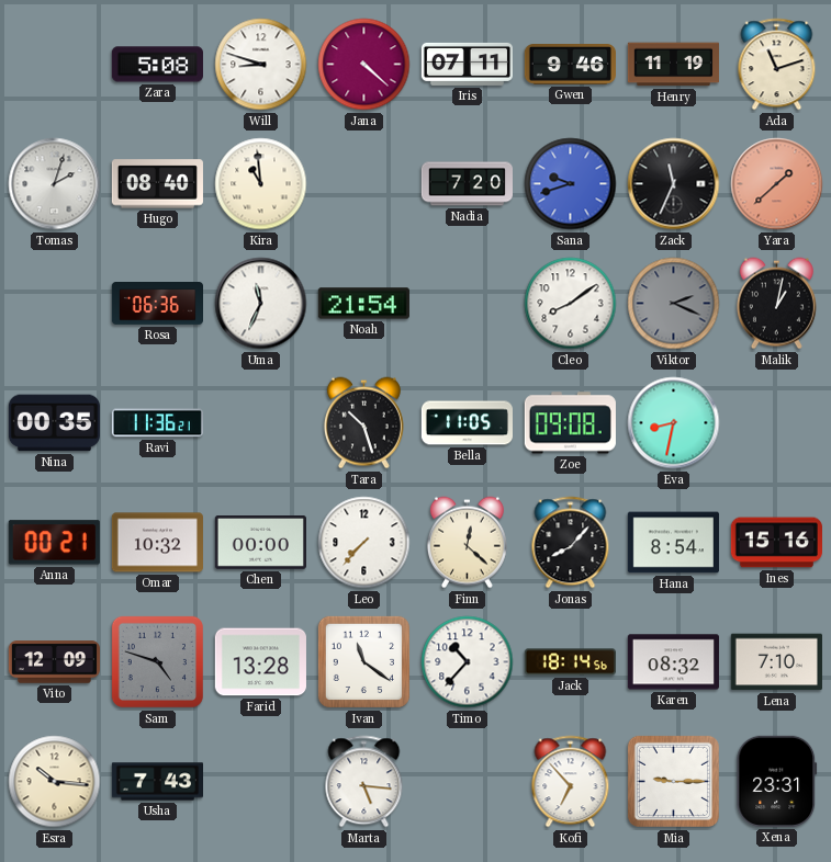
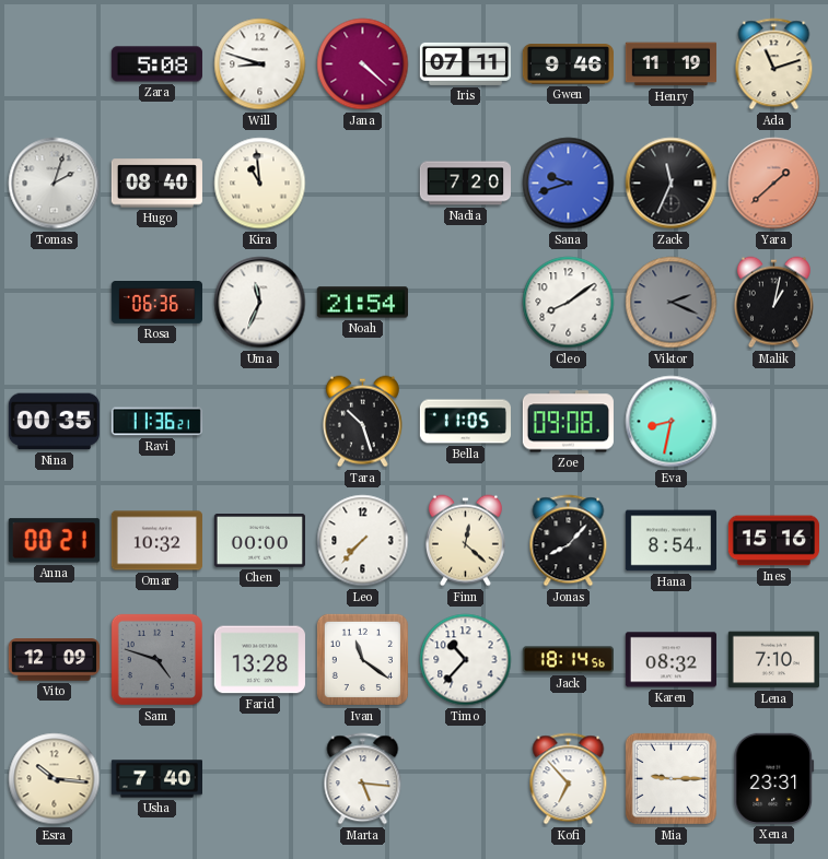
Usha: 7:43 -> 7:40 (156, 779)
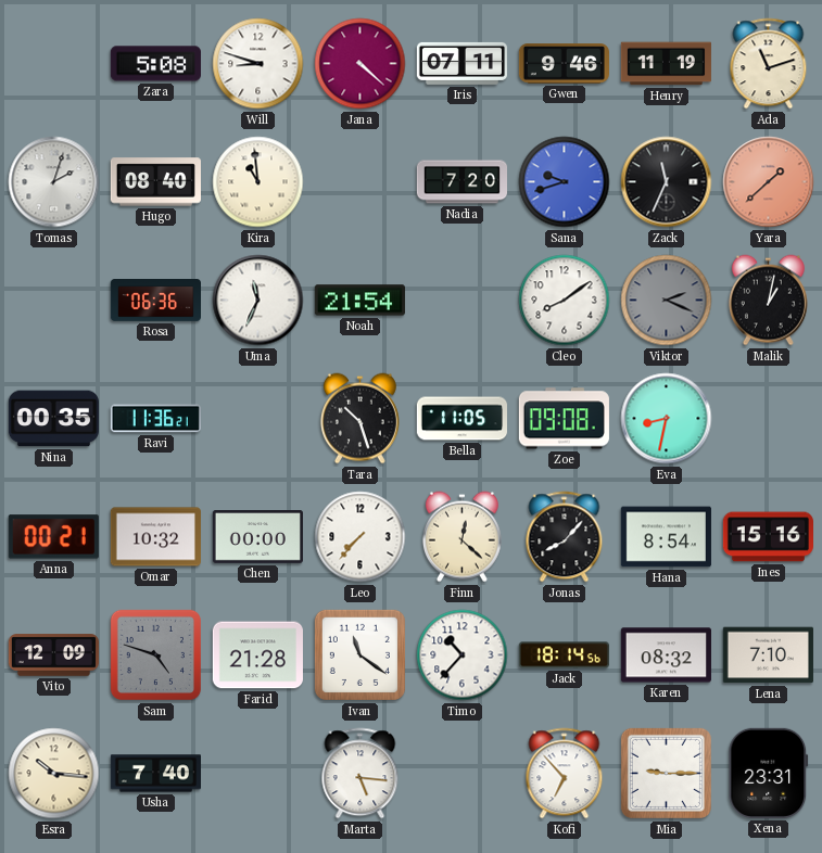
Farid: 13:28 -> 21:28 (257, 655)
